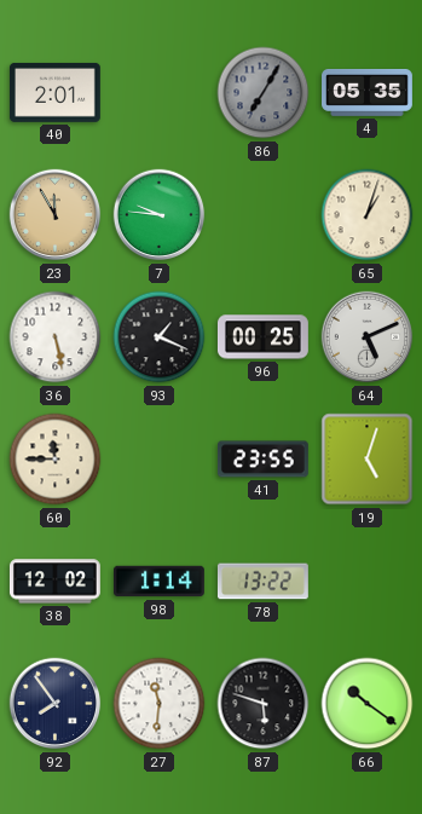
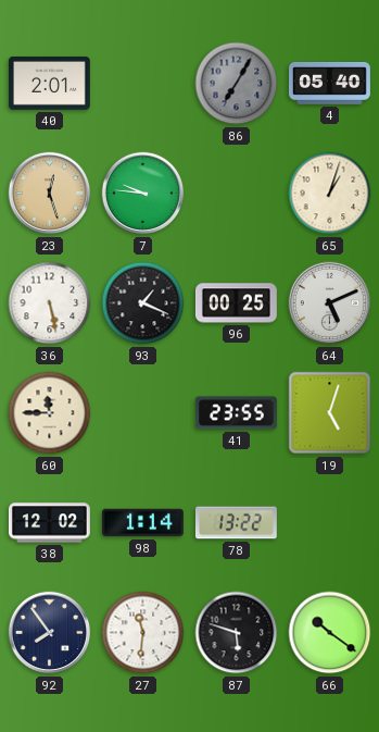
4: 05:35 -> 05:40 (330, 84)
23: 11:55 -> 12:27 (50, 194)
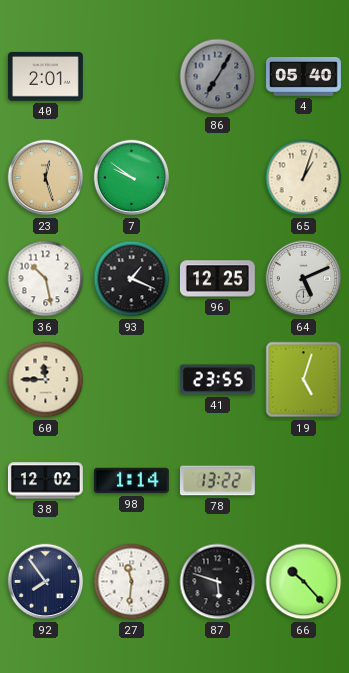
7: 9:46 -> 9:51 (132, 178)
36: 5:28 -> 10:28 (46, 279)
96: 00:25 -> 12:25 (218, 279)
66: 10:21 -> 10:23 (304, 582)
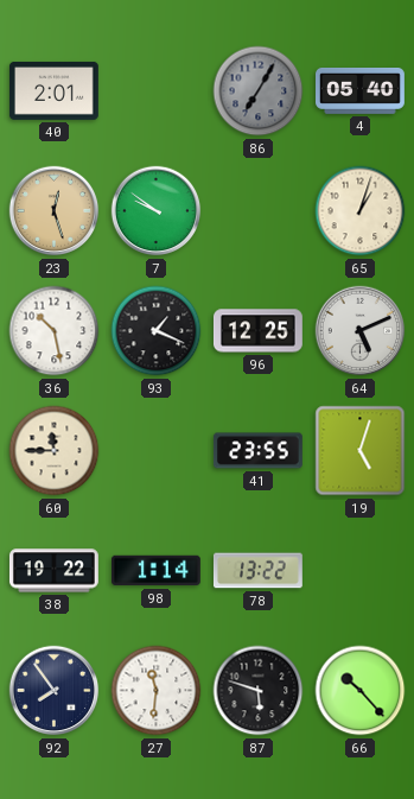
38: 12:02 -> 19:22 (53, 571)
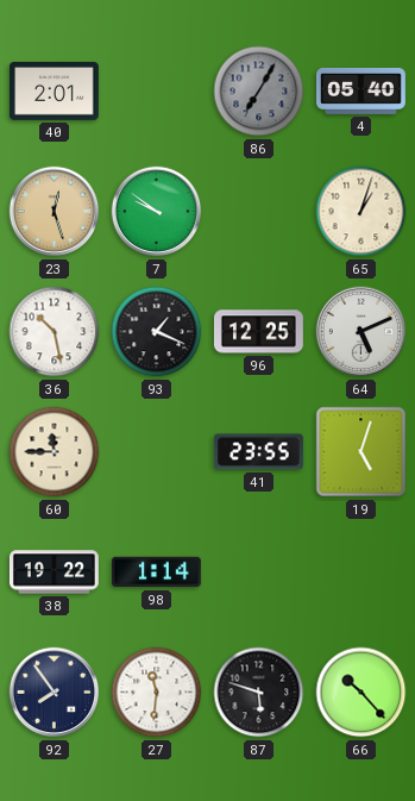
78: 13:22 -> none (257, 571)
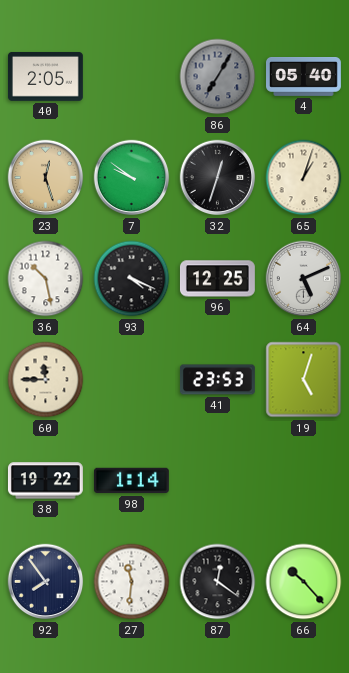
40: 2:01 -> 2:05 (45, 77)
32: none -> 12:33 (218, 178)
93: 1:19 -> 4:19 (132, 279)
41: 23:55 -> 23:53 (217, 380)
87: 5:48 -> 12:21 (218, 582)
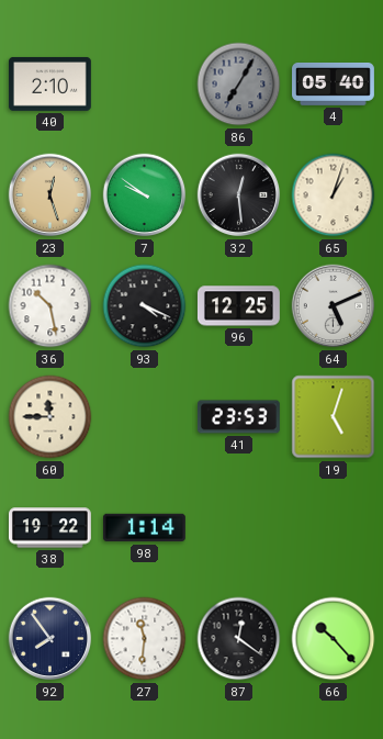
40: 2:05 -> 2:10 (49, 85)
32: 12:33 -> 12:29 (239, 195)
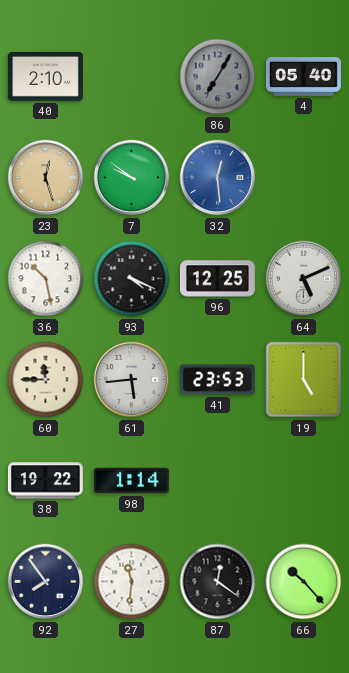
32 dial: black -> blue (218, 178)
65: 1:03 -> none (334, 195)
61: none -> 5:44 (132, 380)
19: 5:03 -> 5:00 (304, 380)
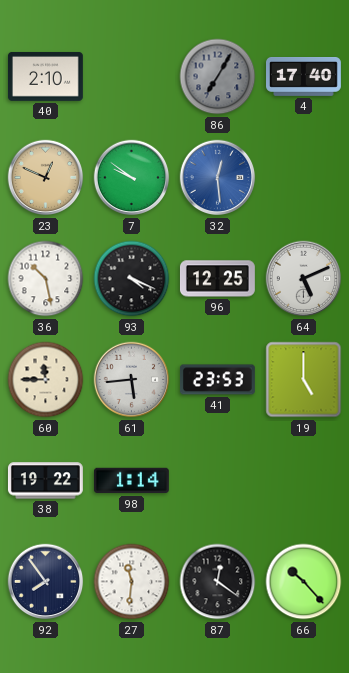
4: 05:40 -> 17:40 (304, 77)
23: 12:27 -> 12:49 (46, 178)
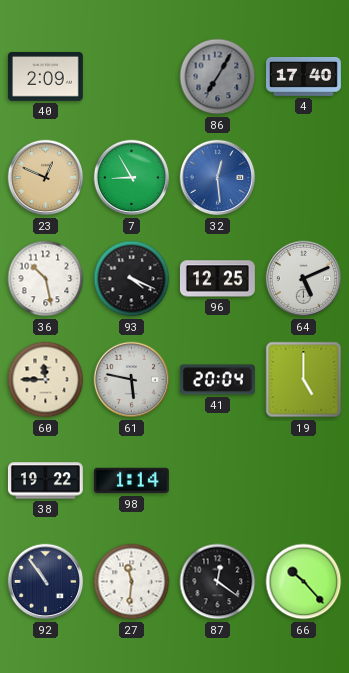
40: 2:10 -> 2:09 (45, 77)
7: 9:51 -> 8:55 (132, 178)
61: 5:44 -> 5:47 (132, 380)
41: 23:53 -> 20:04 (217, 380)
92: 7:54 -> 10:54 (46, 582)
